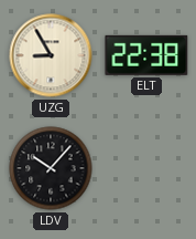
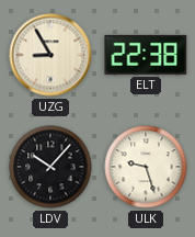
ULK: none -> 9:27 (146, 167)
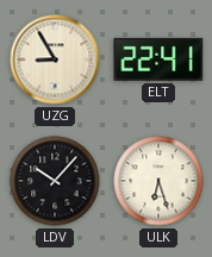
ELT: 22:38 -> 22:41 (158, 59)
ULK: 9:27 -> 6:27 (158, 181)
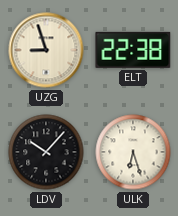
UZG: 8:55 -> 8:57 (46, 50)
ELT: 22:41 -> 22:38 (133, 50)
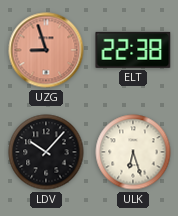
UZG dial: cream -> salmon (46, 50)
